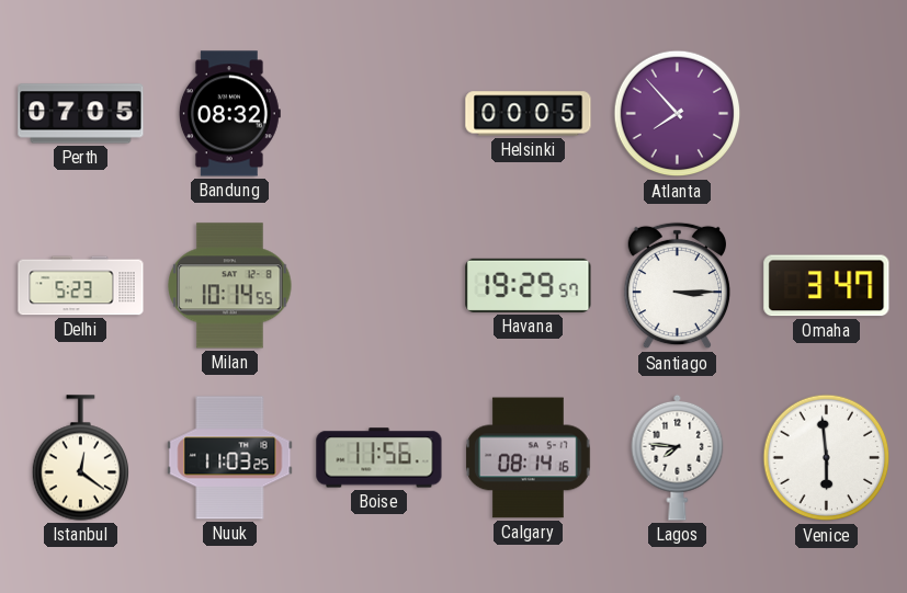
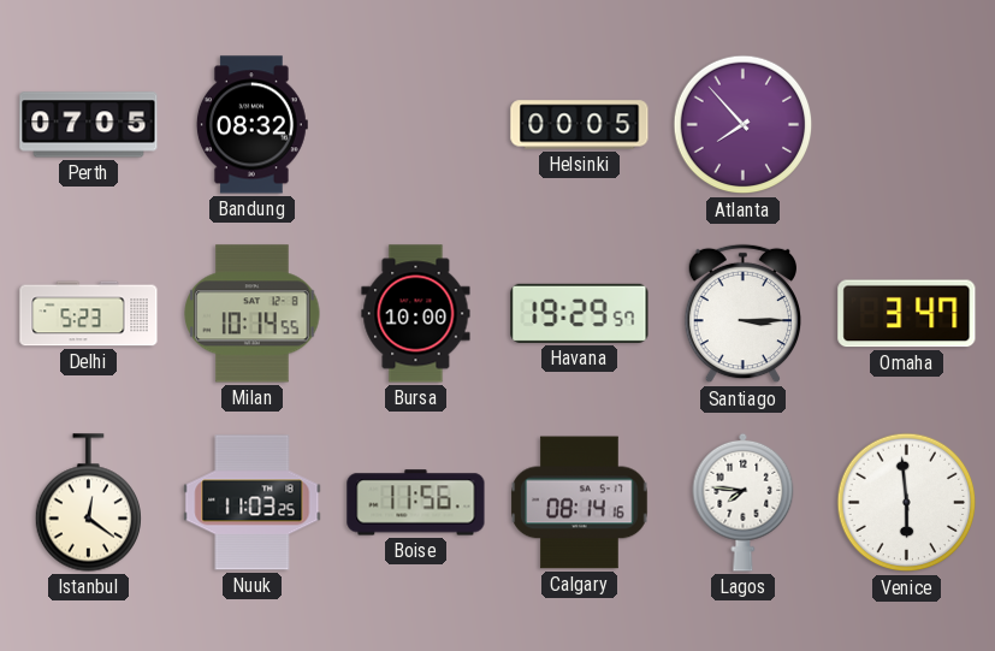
Bursa: none -> 10:00 (416, 314)
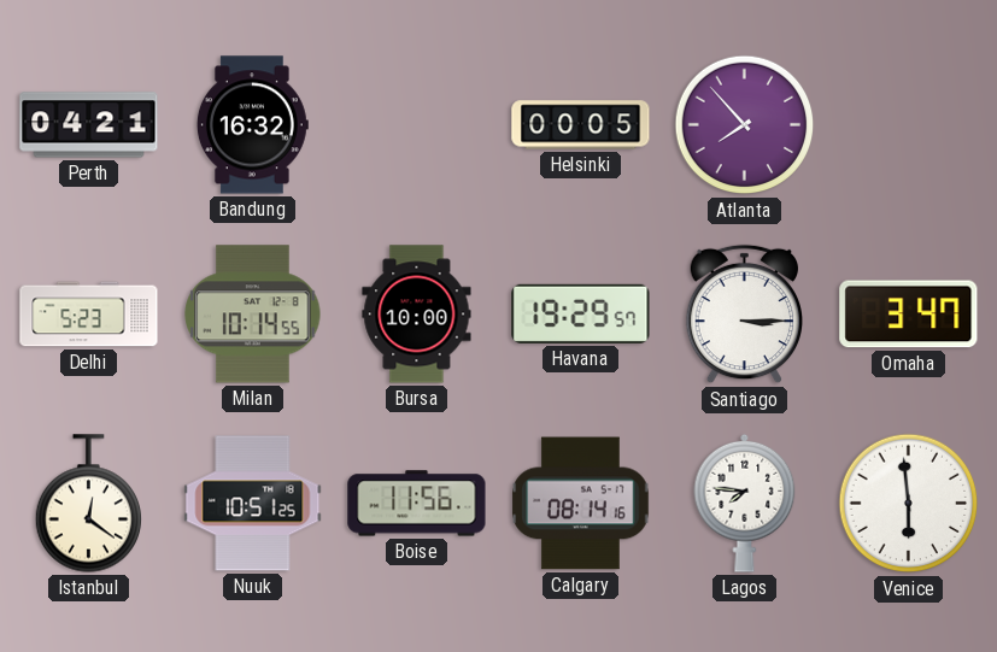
Perth: 07:05 -> 04:21 (89, 125)
Bandung: 08:32 -> 16:32 (252, 125)
Nuuk: 11:03 -> 10:51 (253, 504)
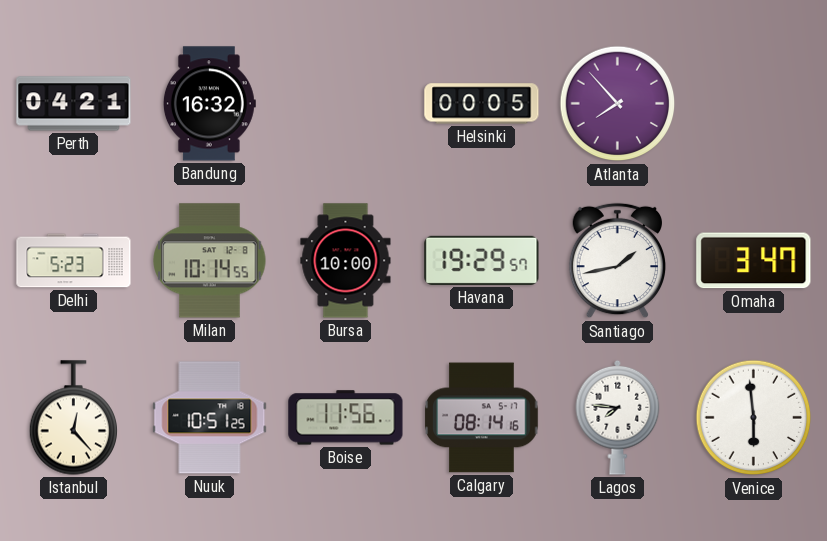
Santiago: 3:15 -> 1:43 (618, 261)
Istanbul: 12:21 -> 12:23 (73, 418)
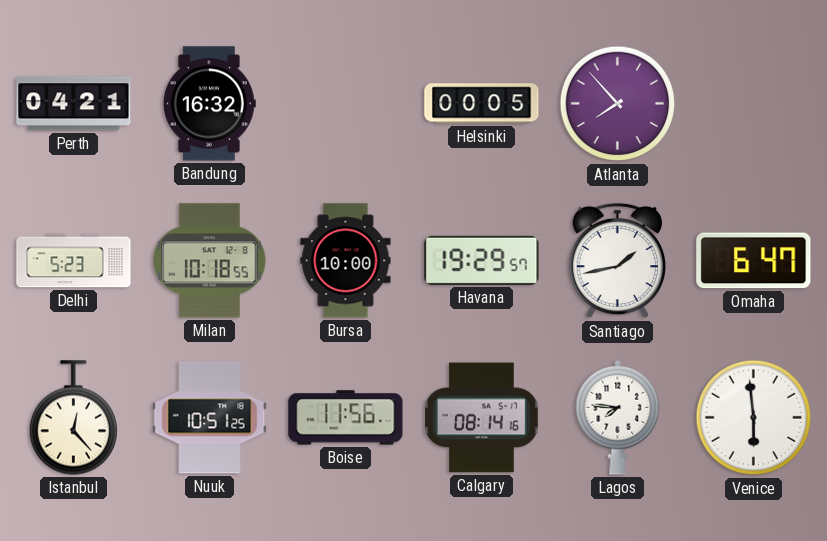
Milan: 10:14 -> 10:18 (210, 261)
Omaha: 3:47 -> 6:47 (754, 261)
